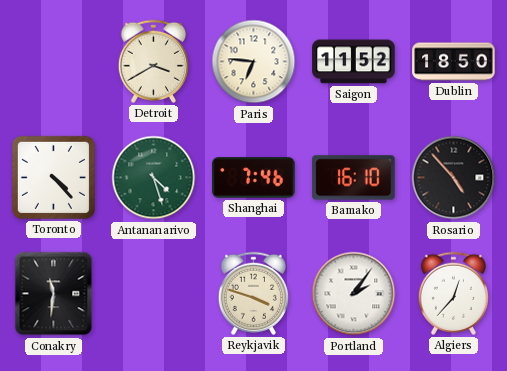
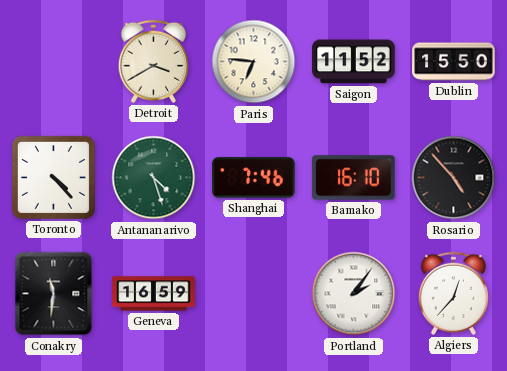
Dublin: 18:50 -> 15:50 (454, 62)
Geneva: none -> 16:59 (154, 294)
Reykjavik: 3:48 -> none (253, 293)
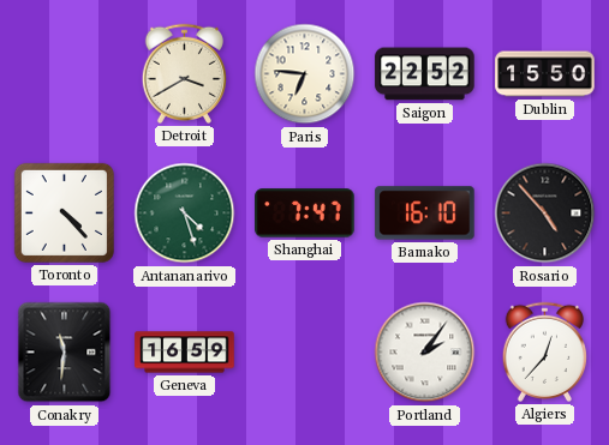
Saigon: 11:52 -> 22:52 (425, 74)
Shanghai: 7:46 -> 7:47 (305, 214)
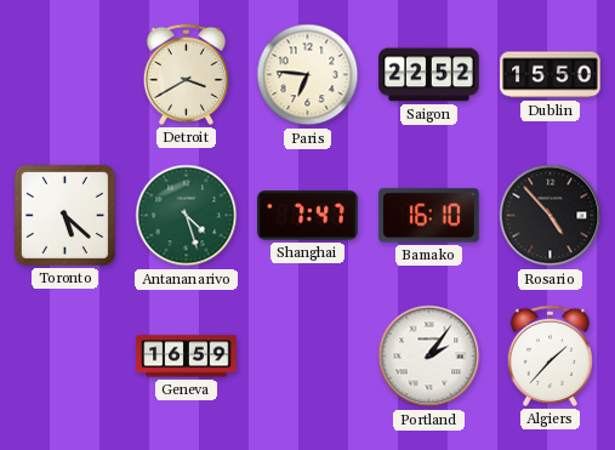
Toronto: 4:23 -> 5:22 (64, 215)
Conakry: 11:31 -> none (65, 353)
Algiers: 12:37 -> 1:37 (549, 355)
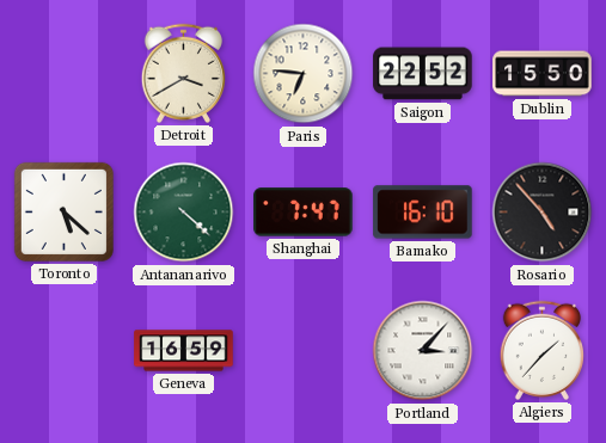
Antananarivo: 4:27 -> 4:22 (184, 213)
Portland: 2:06 -> 3:07 (423, 351)
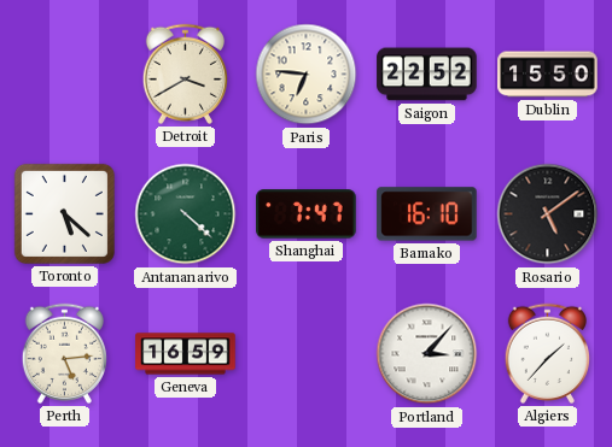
Rosario: 4:53 -> 5:09 (548, 214)
Perth: none -> 5:14 (64, 353)
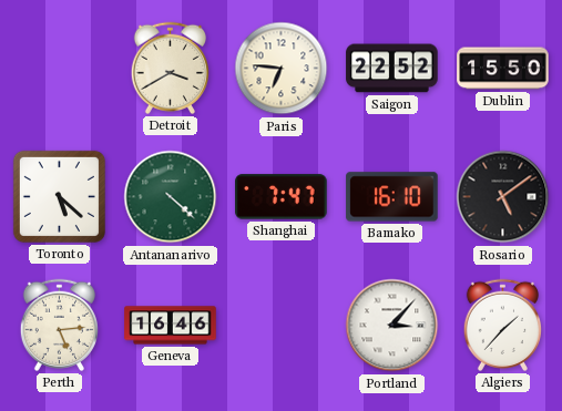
Geneva: 16:59 -> 16:46 (171, 326)
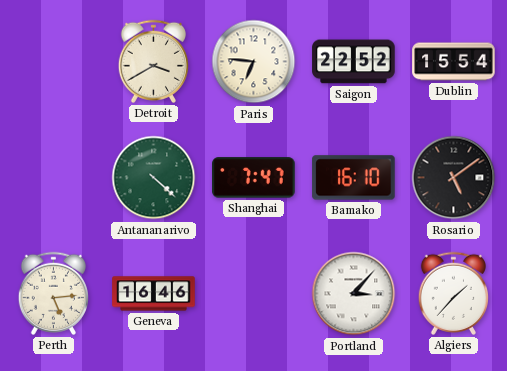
Dublin: 15:50 -> 15:54 (454, 62)
Toronto: 5:22 -> none (59, 196)
